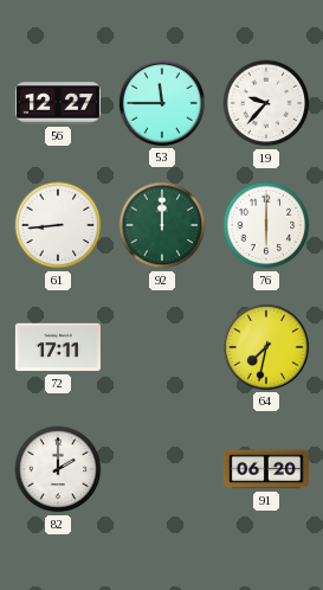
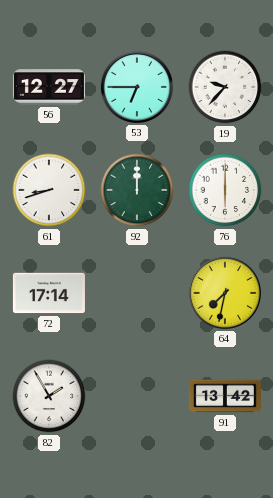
53: 11:45 -> 6:45 (137, 87)
61: 8:44 -> 8:42 (49, 190)
72: 17:11 -> 17:14 (49, 293)
82: 2:00 -> 1:55 (49, 396)
91: 06:20 -> 13:42 (225, 396)
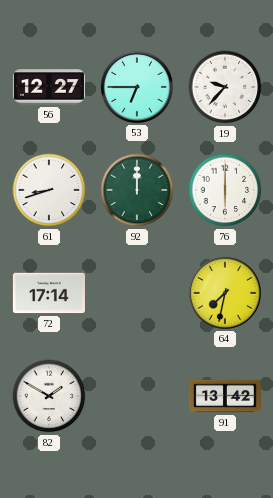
82: 1:55 -> 1:50 (49, 396)
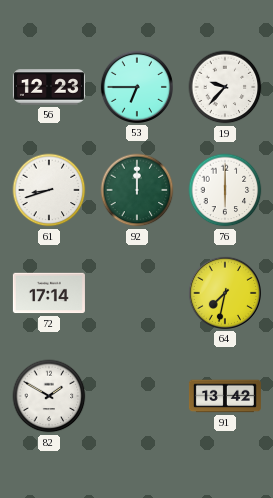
56: 12:27 -> 12:23 (49, 87)
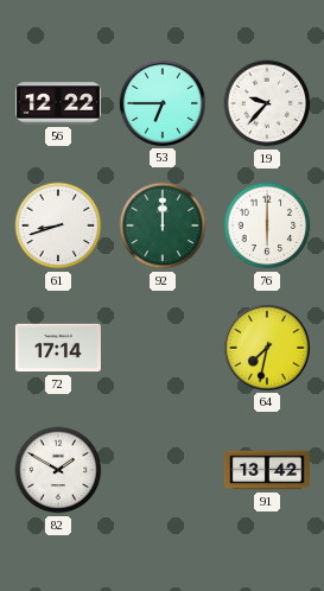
56: 12:23 -> 12:22 (58, 103)
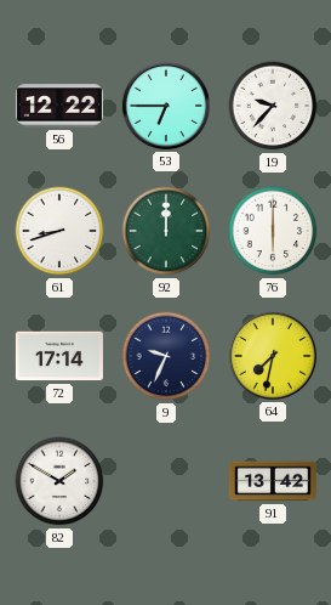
9: none -> 9:34 (166, 356)
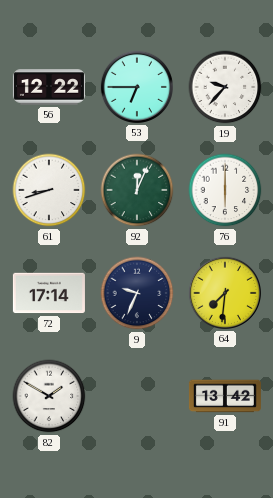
92: 12:00 -> 12:04 (137, 190)
64: 7:32 -> 7:31 (225, 293)
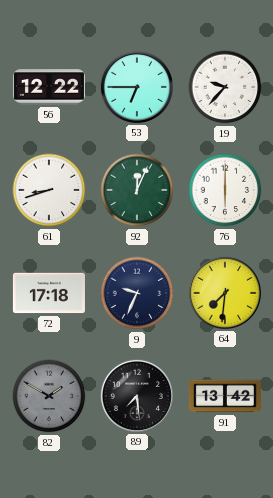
72: 17:14 -> 17:18 (49, 293)
82 dial: white -> grey (49, 396)
89: none -> 7:29 (137, 396)
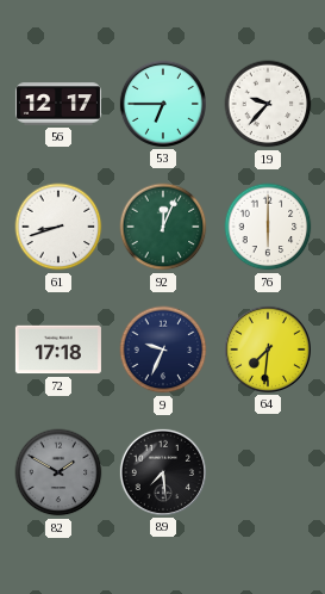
56: 12:22 -> 12:17 (58, 104)
91: 13:42 -> none (225, 396)
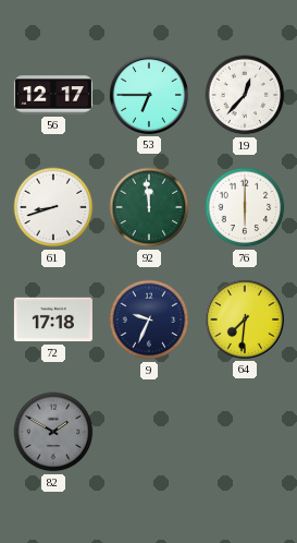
19: 9:37 -> 12:37 (245, 95)
92: 12:04 -> 11:59 (149, 207)
89: 7:29 -> none (163, 472)
